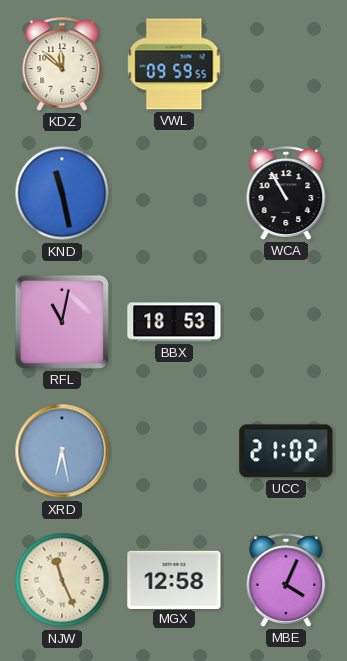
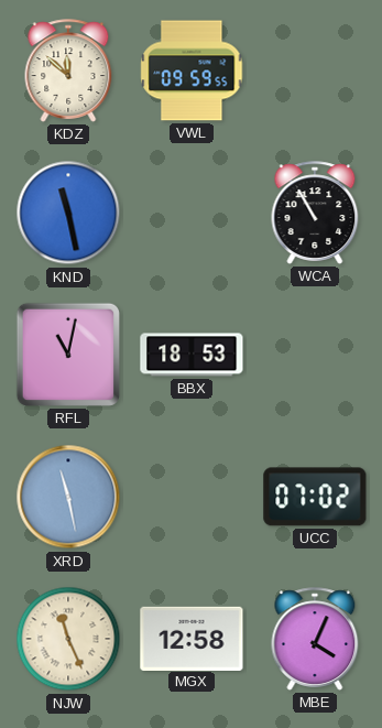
XRD: 6:28 -> 11:28 (68, 497)
UCC: 21:02 -> 07:02 (315, 497)
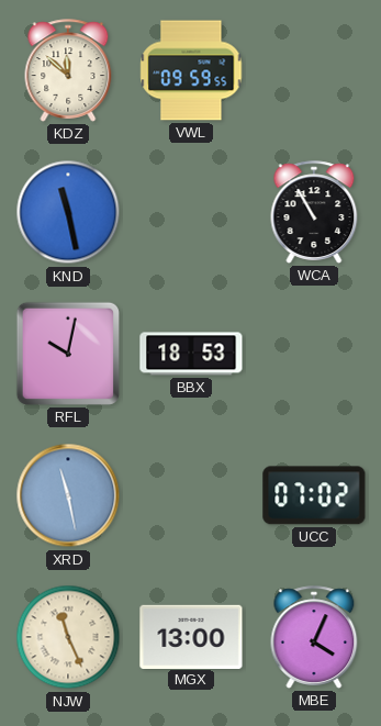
RFL: 11:02 -> 10:02 (68, 354)
MGX: 12:58 -> 13:00 (191, 636)
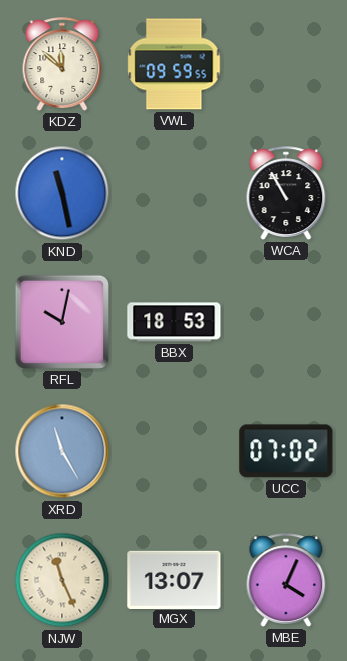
XRD: 11:28 -> 11:25 (62, 451)
MGX: 13:00 -> 13:07 (174, 579)
